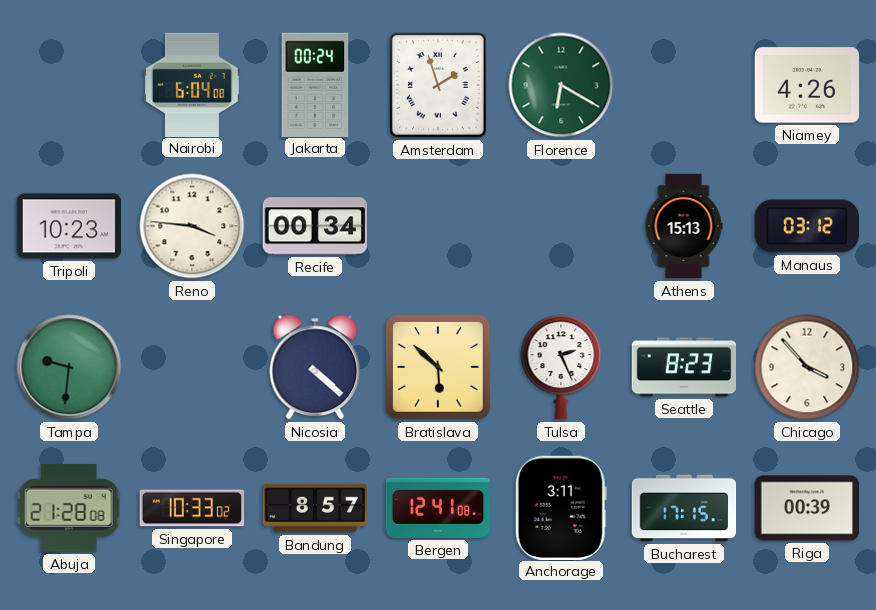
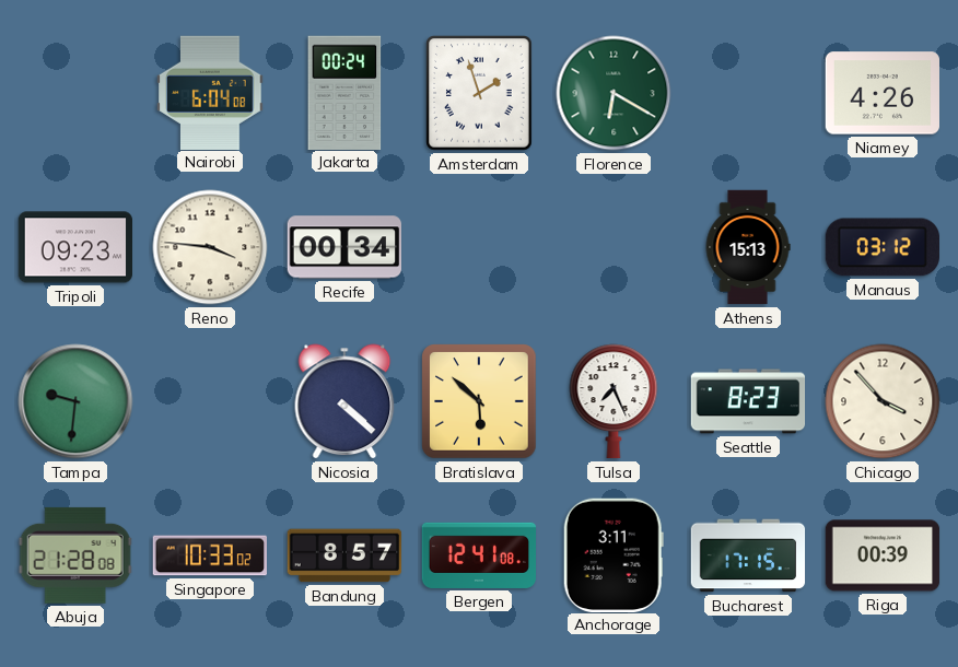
Tripoli: 10:23 -> 09:23 (75, 247)
Tulsa: 2:26 -> 7:26 (614, 401)
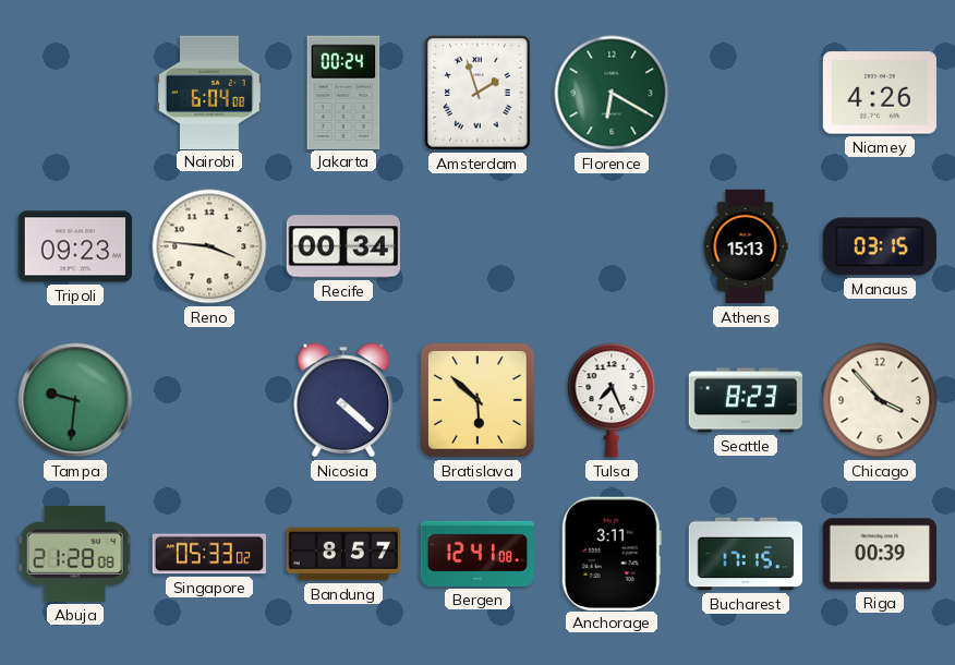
Manaus: 03:12 -> 03:15 (879, 246)
Singapore: 10:33 -> 05:33 (208, 554)
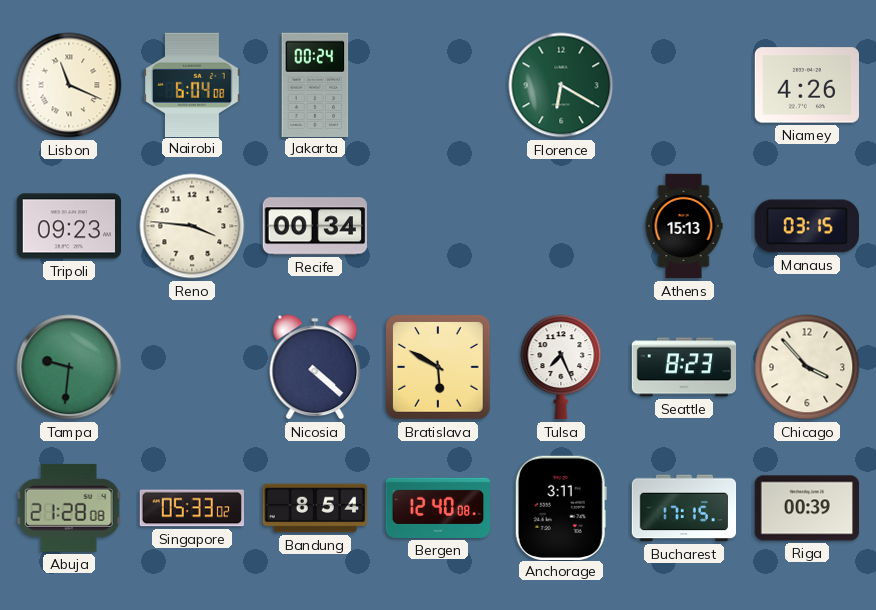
Lisbon: none -> 11:19 (69, 85)
Amsterdam: 1:57 -> none (477, 93)
Bratislava: 5:52 -> 5:50 (438, 367)
Bandung: 8:57 -> 8:54 (315, 508)
Bergen: 12:41 -> 12:40 (438, 508)
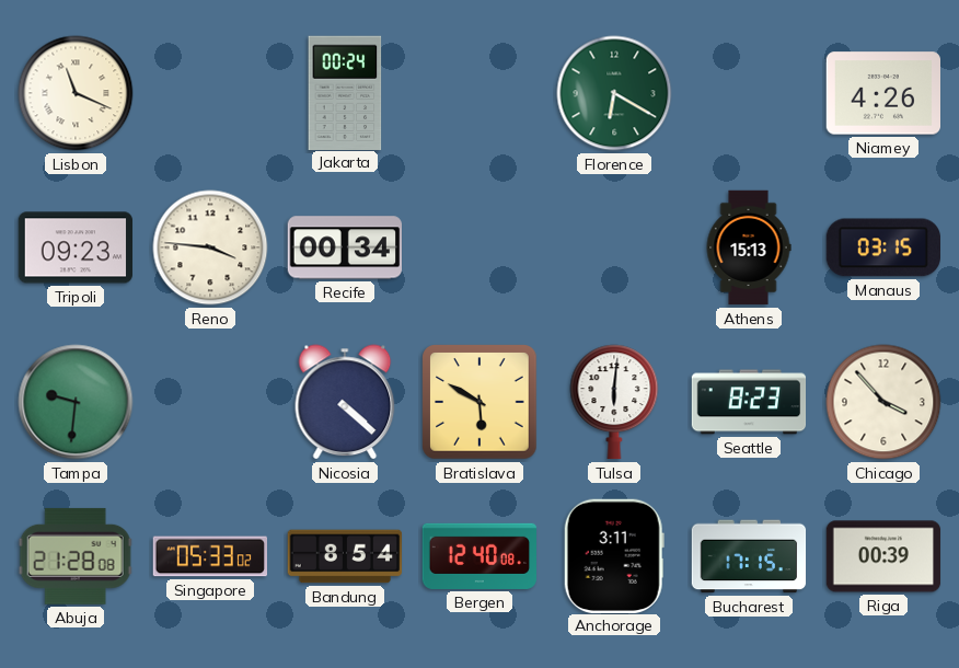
Nairobi: 6:04 -> none (192, 84)
Tulsa: 7:26 -> 6:01 (614, 402)
